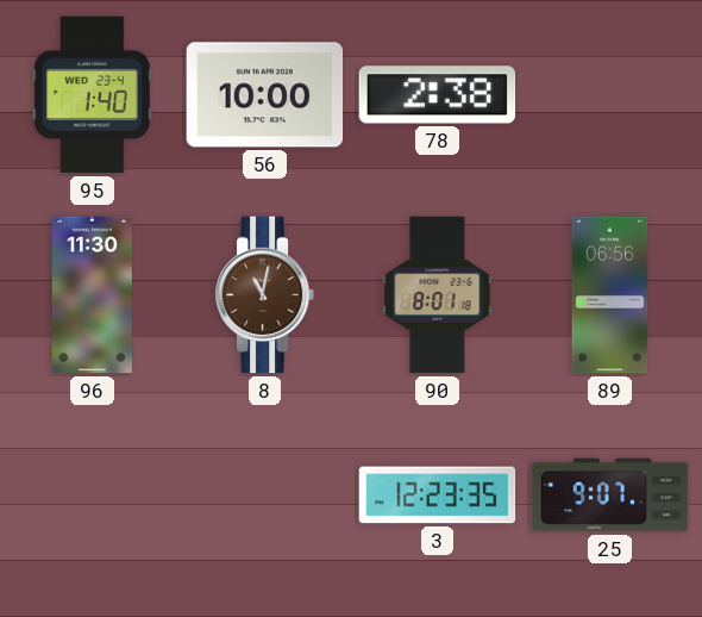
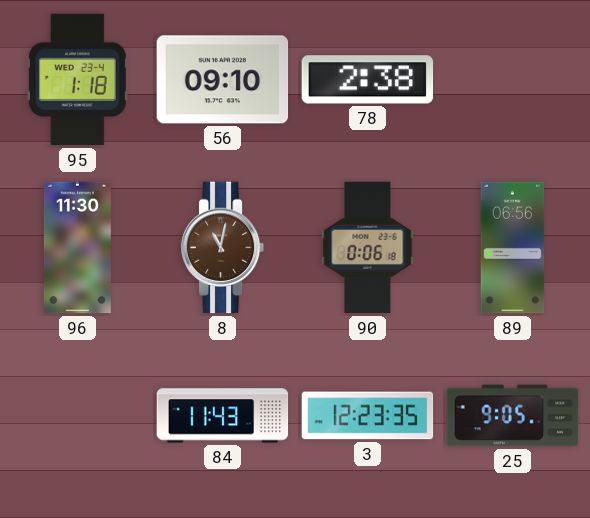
95: 1:40 -> 1:18 (77, 80)
56: 10:00 -> 09:10 (223, 80)
90: 8:01 -> 0:06 (368, 248)
84: none -> 11:43 (223, 416)
25: 9:07 -> 9:05 (513, 416)
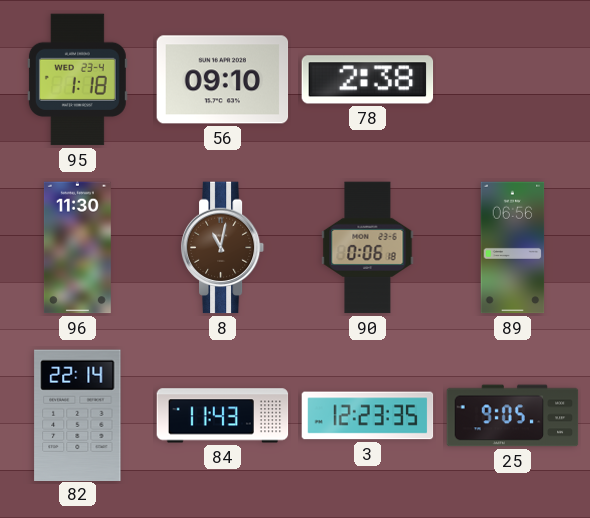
82: none -> 22:14 (78, 415)
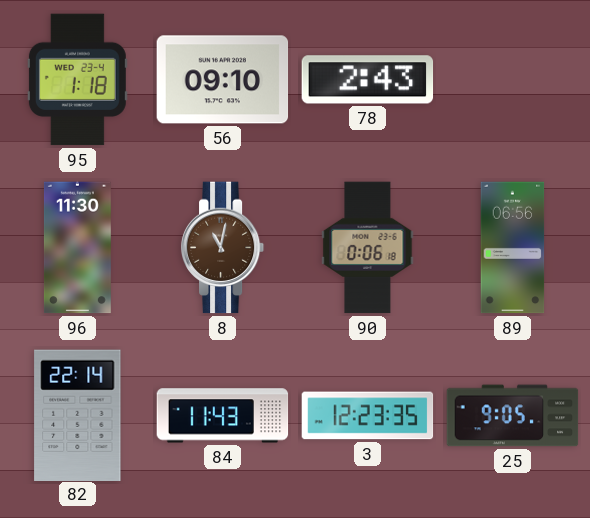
78: 2:38 -> 2:43 (368, 80)
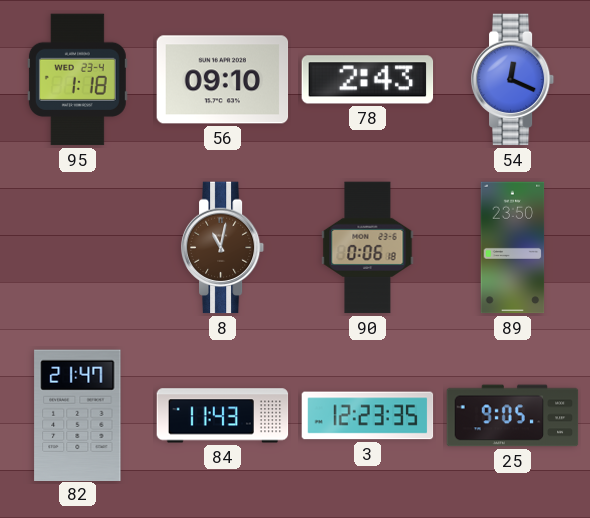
54: none -> 12:19 (513, 80)
96: 11:30 -> none (77, 248)
89: 06:56 -> 23:50 (513, 248)
82: 22:14 -> 21:47 (78, 415)
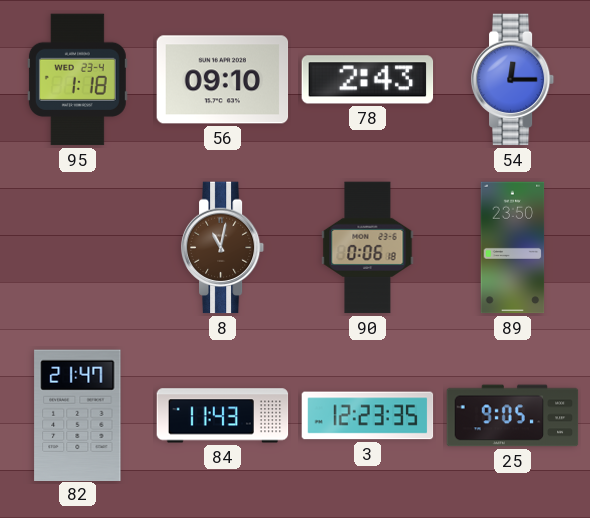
54: 12:19 -> 12:15 (513, 80)
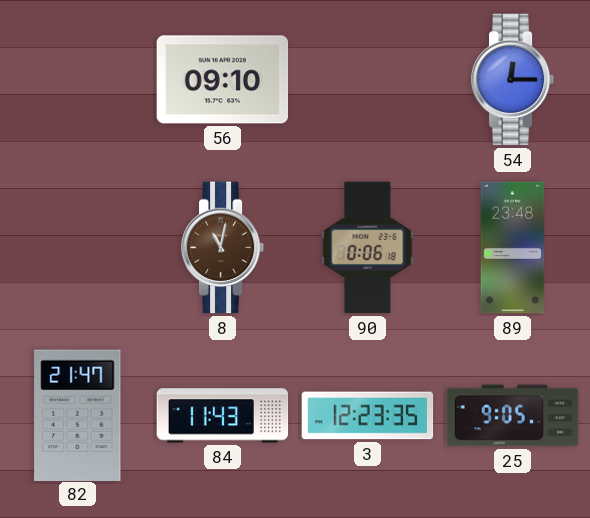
95: 1:18 -> none (77, 80)
78: 2:43 -> none (368, 80)
89: 23:50 -> 23:48 (513, 248)
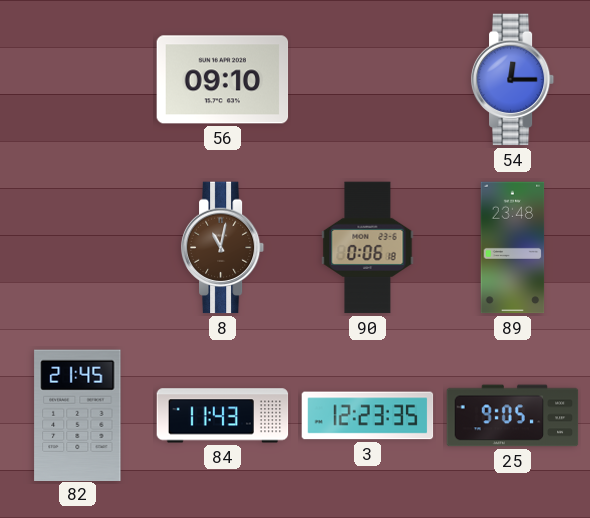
82: 21:47 -> 21:45 (78, 415)
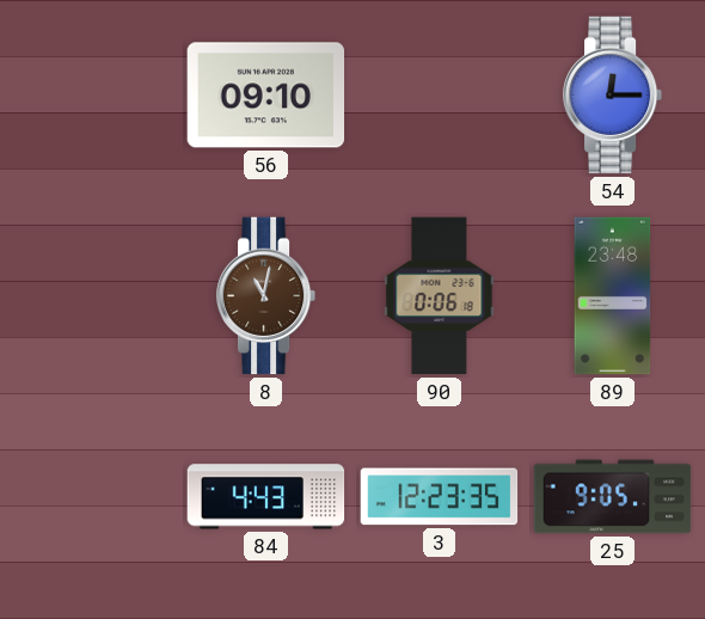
82: 21:45 -> none (78, 415)
84: 11:43 -> 4:43 (266, 497)
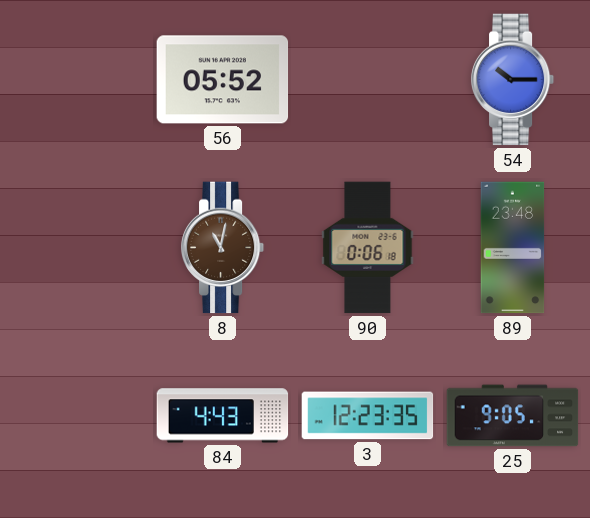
56: 09:10 -> 05:52 (223, 80)
54: 12:15 -> 10:15 (513, 80)
